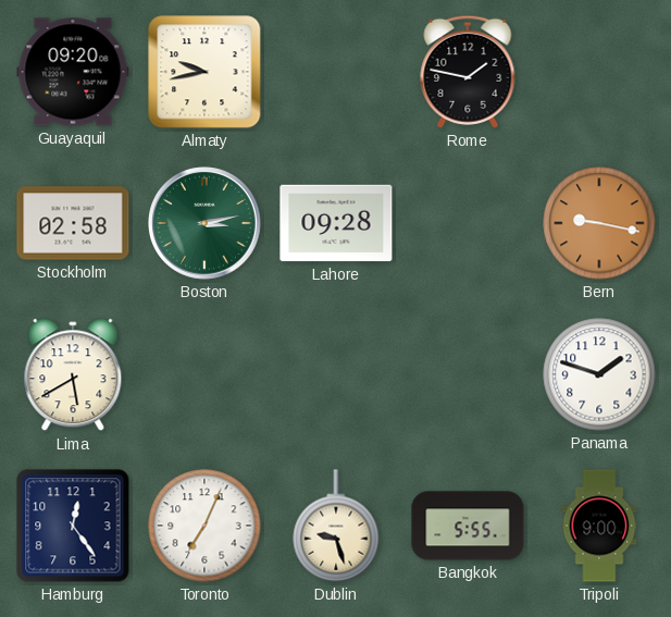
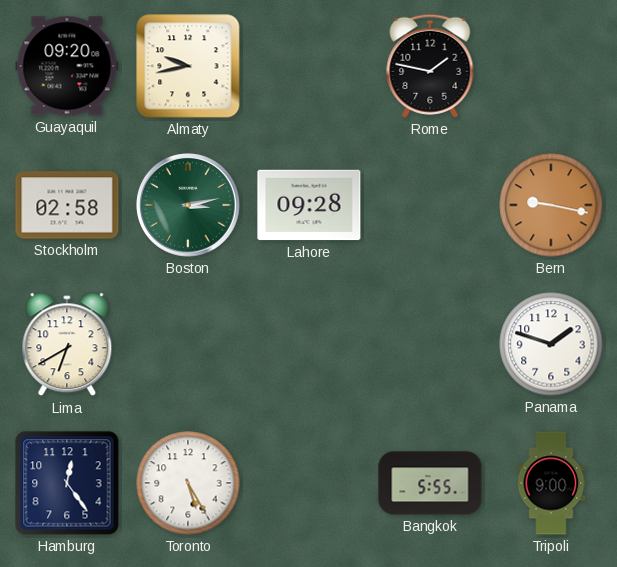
Lima: 5:40 -> 6:40 (67, 345)
Toronto: 7:04 -> 5:25 (188, 483)
Dublin: 9:27 -> none (336, 526)
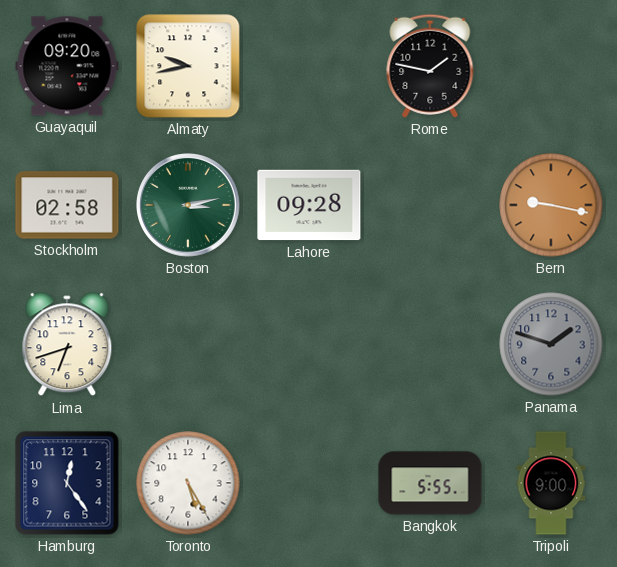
Lima: 6:40 -> 6:42 (67, 345)
Panama dial: white -> grey (551, 344)
